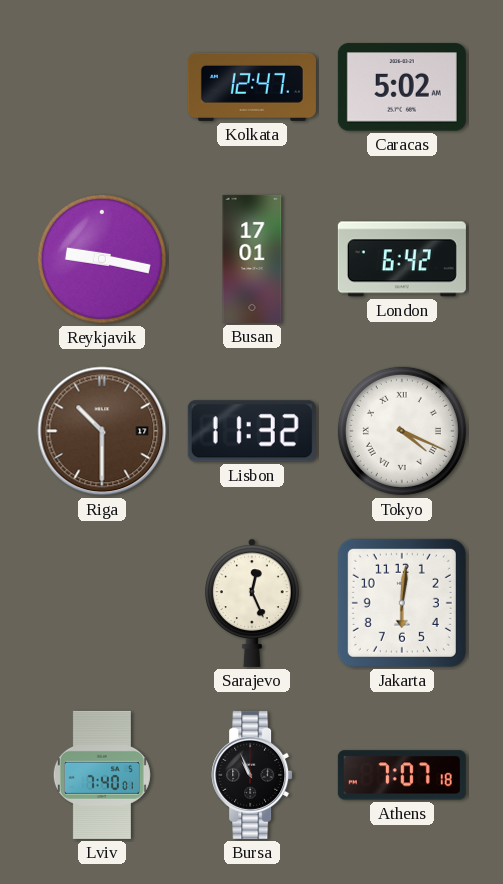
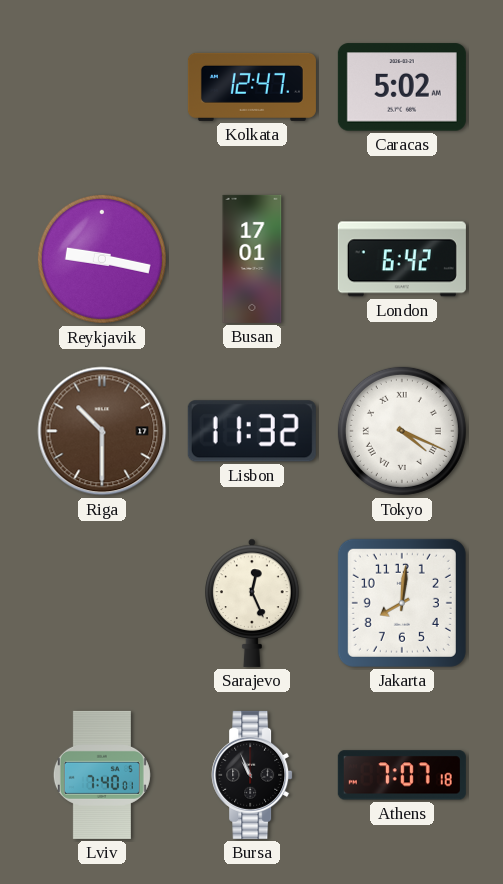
Jakarta: 6:01 -> 8:01 (402, 603)
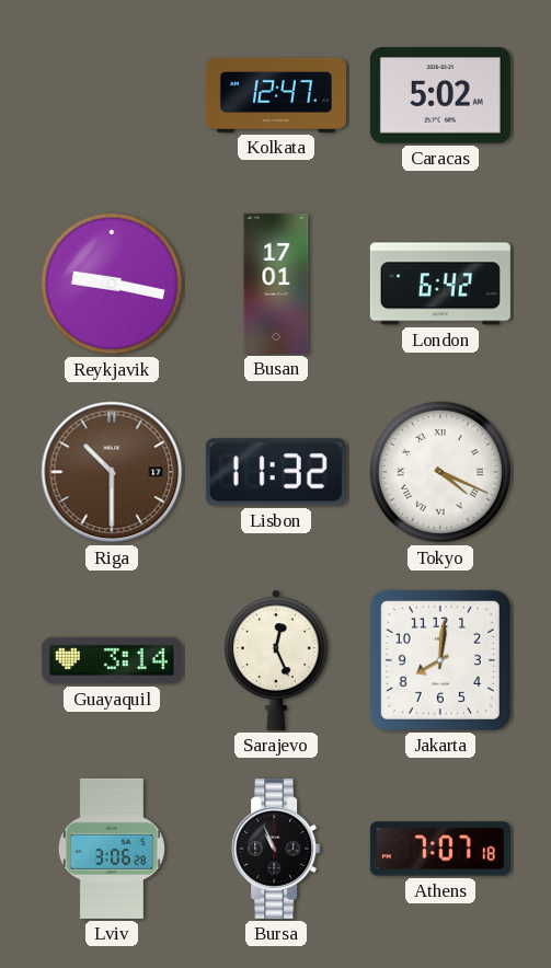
Guayaquil: none -> 3:14 (112, 660)
Lviv: 7:40 -> 3:06 (112, 849)
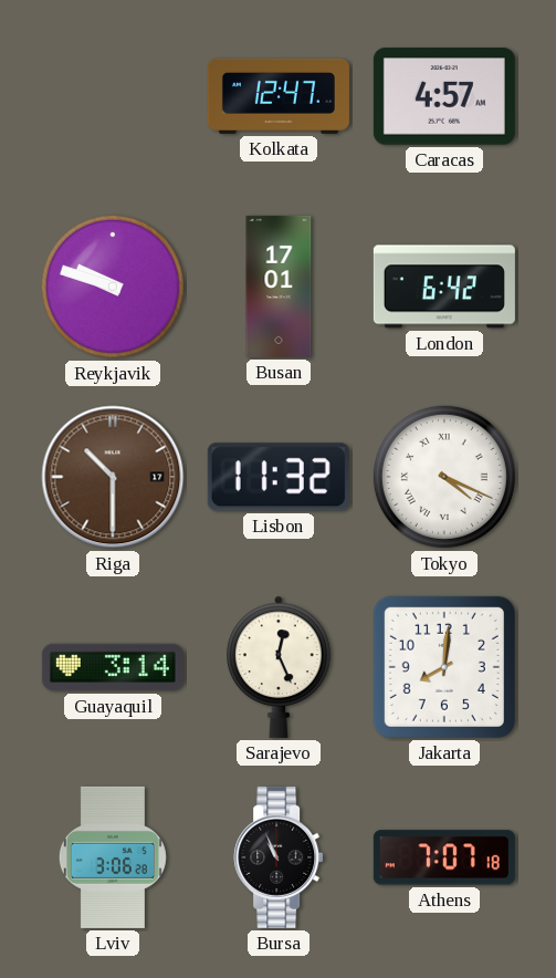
Caracas: 5:02 -> 4:57 (444, 96)
Reykjavik: 9:17 -> 9:48 (113, 287)
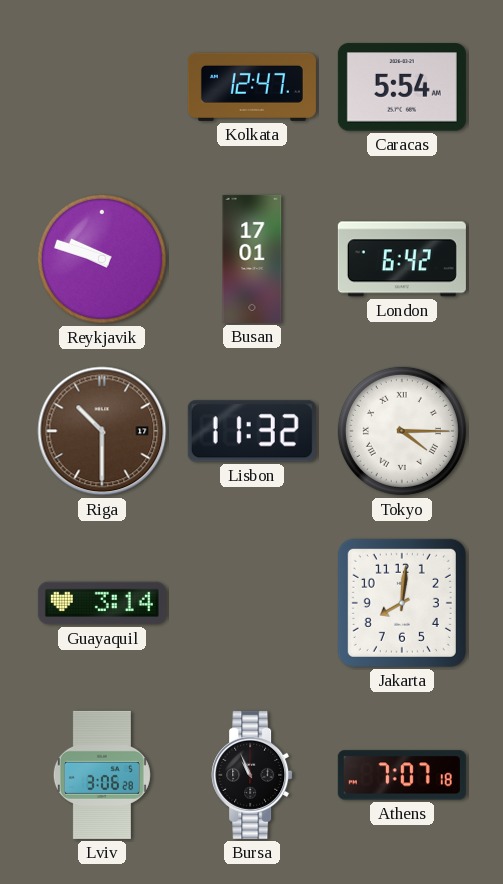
Caracas: 4:57 -> 5:54 (402, 87)
Tokyo: 4:19 -> 4:15 (402, 431)
Sarajevo: 12:26 -> none (279, 667)
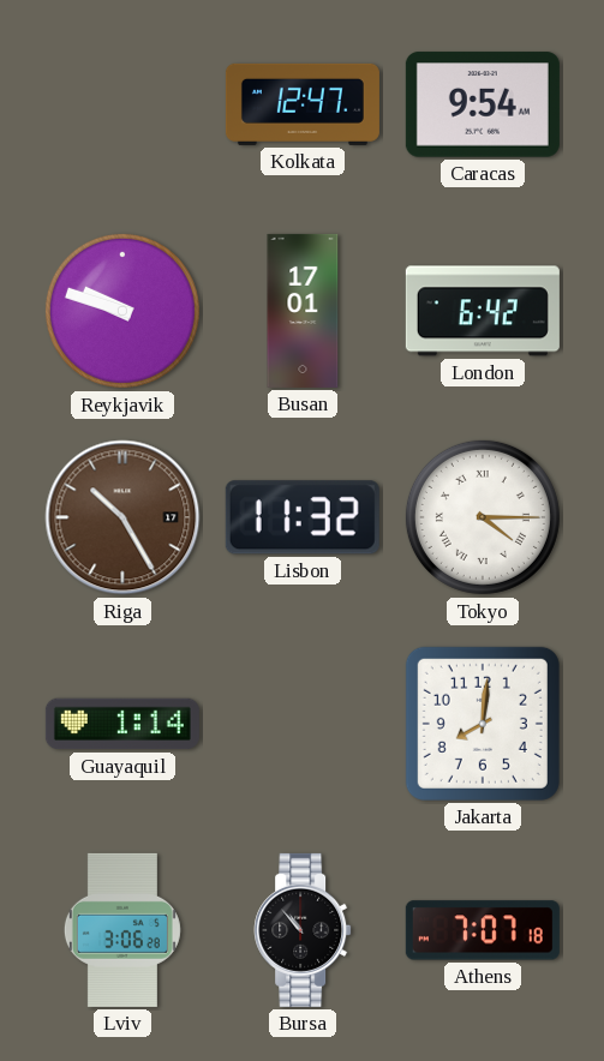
Caracas: 5:54 -> 9:54 (483, 104)
Riga: 10:30 -> 10:25 (122, 517)
Guayaquil: 3:14 -> 1:14 (122, 724)
Bursa: 10:56 -> 10:53 (303, 930)
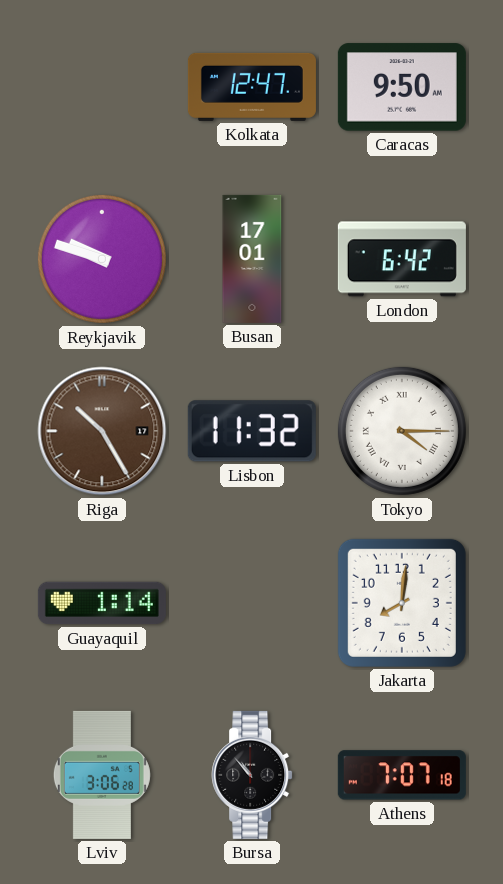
Caracas: 9:54 -> 9:50 (402, 87)
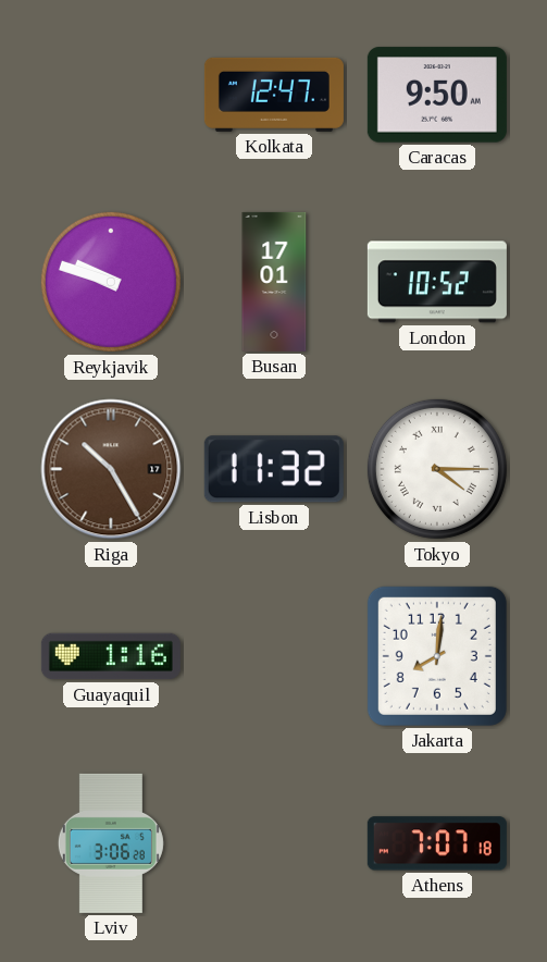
London: 6:42 -> 10:52 (437, 282)
Guayaquil: 1:14 -> 1:16 (111, 656)
Bursa: 10:53 -> none (252, 775)
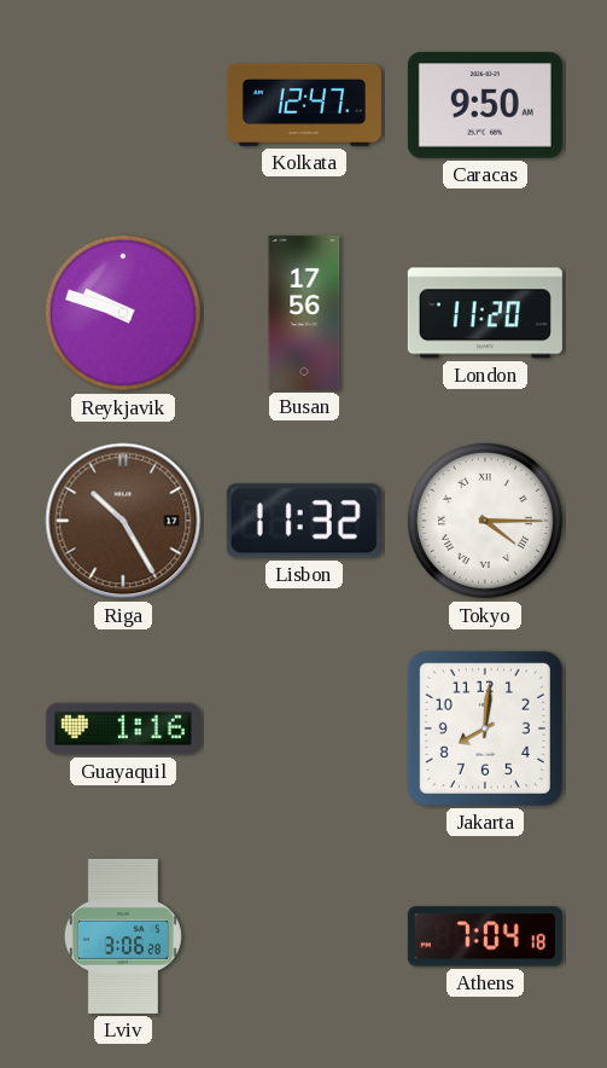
Busan: 17:01 -> 17:56 (304, 313)
London: 10:52 -> 11:20 (485, 313)
Athens: 7:07 -> 7:04 (485, 936)
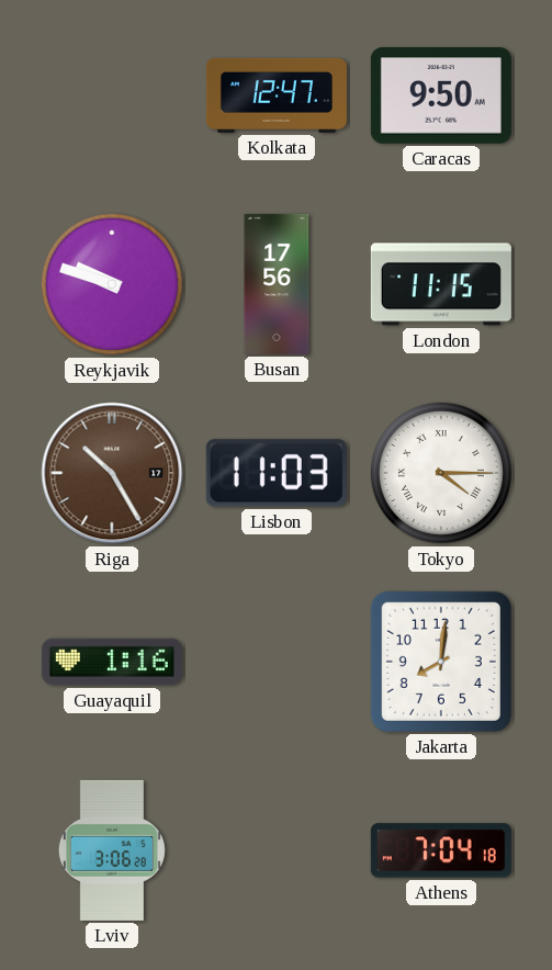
London: 11:20 -> 11:15 (441, 284)
Lisbon: 11:32 -> 11:03 (277, 473)
